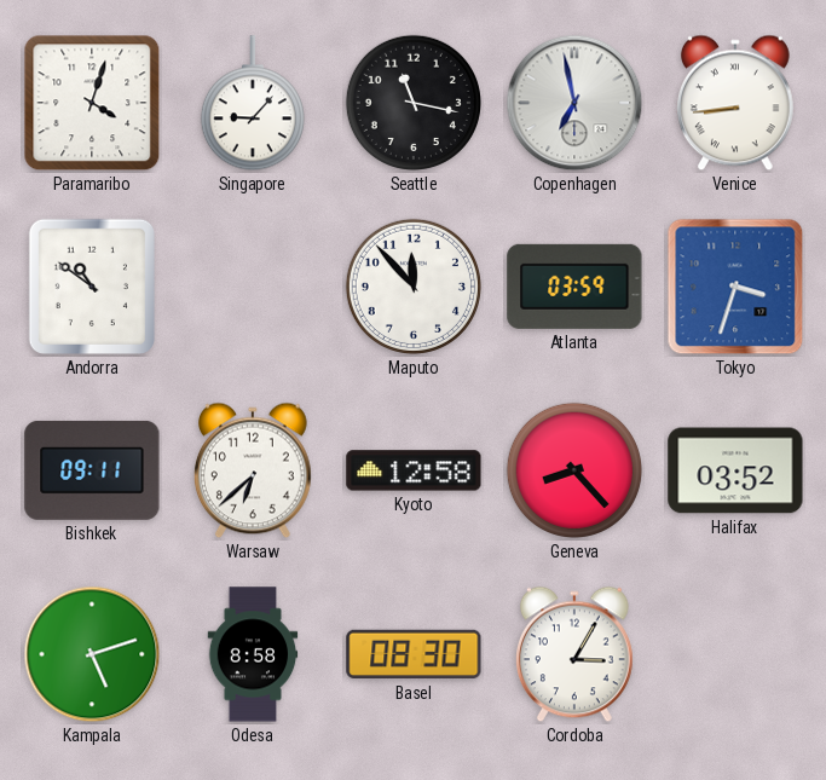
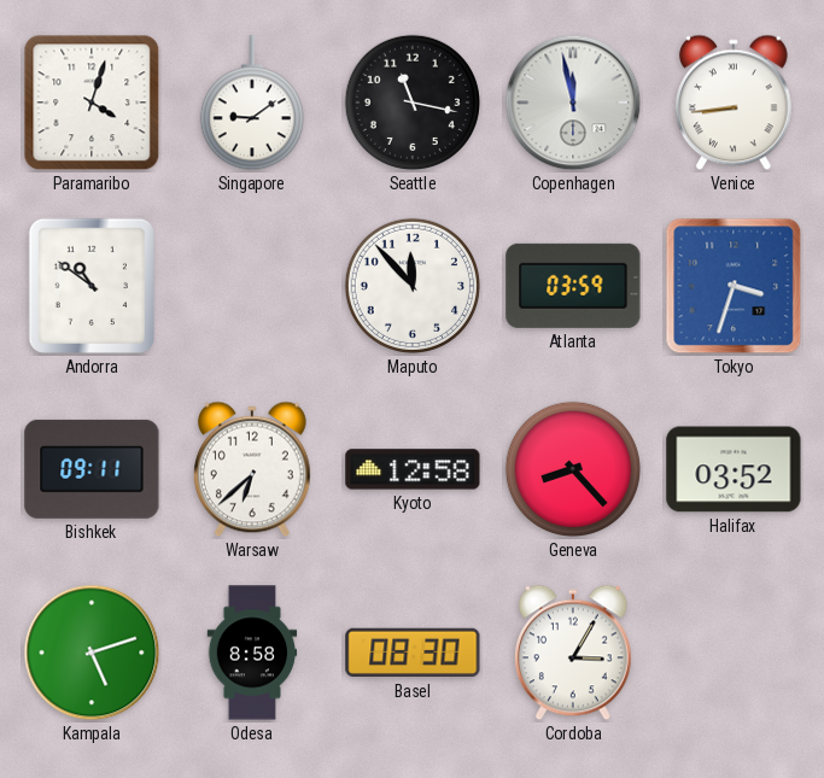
Singapore: 9:07 -> 9:09 (252, 104)
Copenhagen: 6:58 -> 11:58 (573, 103)
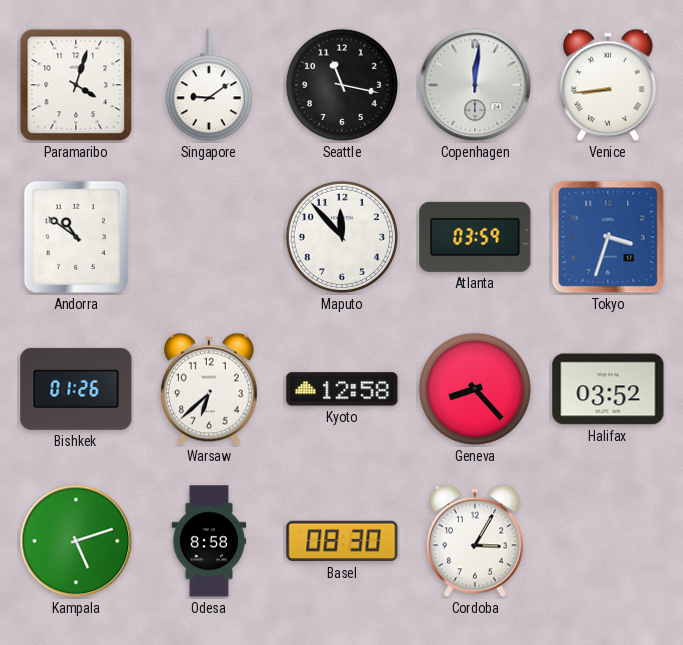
Copenhagen: 11:58 -> 12:01 (475, 85)
Bishkek: 09:11 -> 01:26 (76, 389)
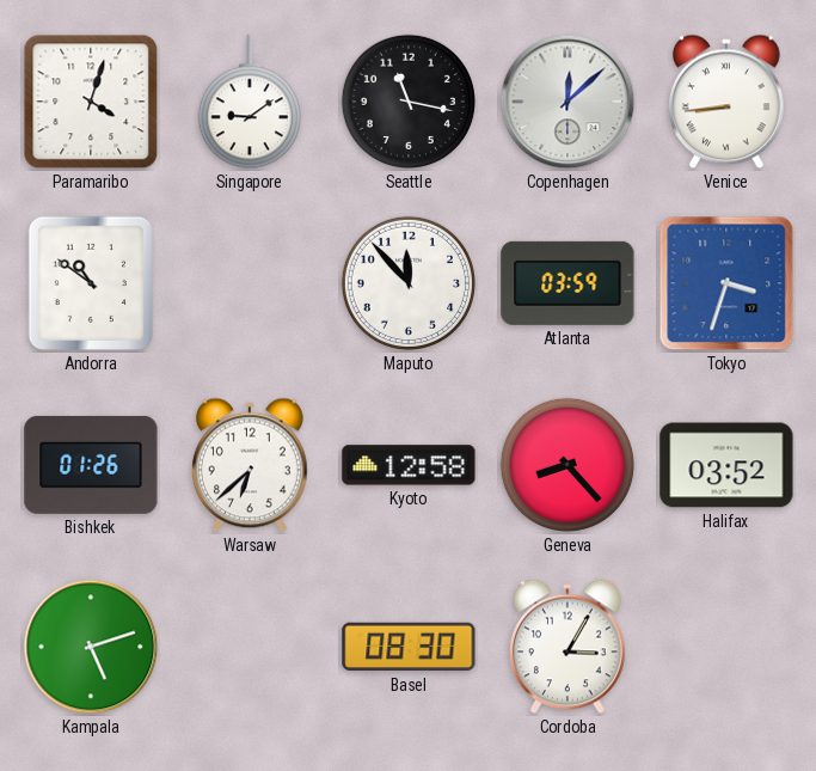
Copenhagen: 12:01 -> 12:08 (567, 102)
Odesa: 8:58 -> none (209, 541)
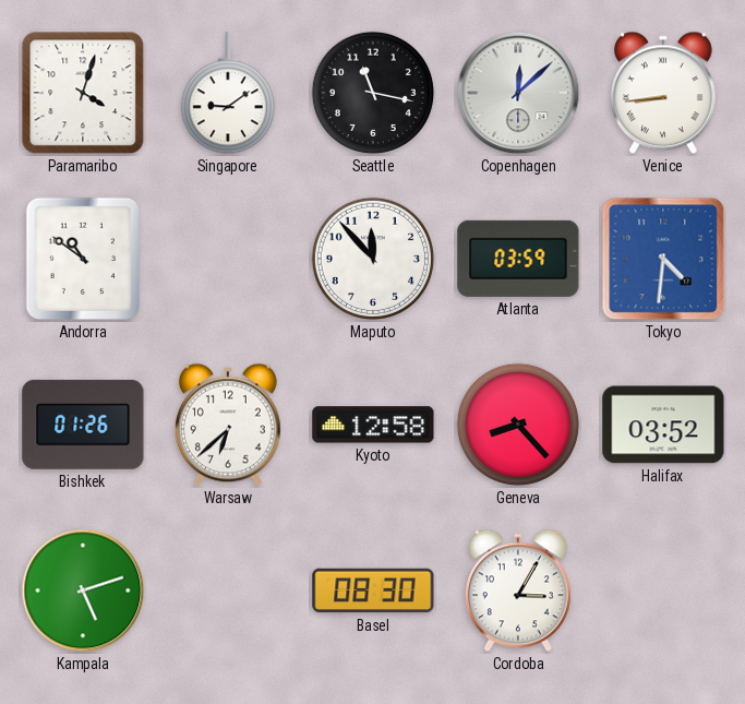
Tokyo: 3:33 -> 4:31 (663, 259)
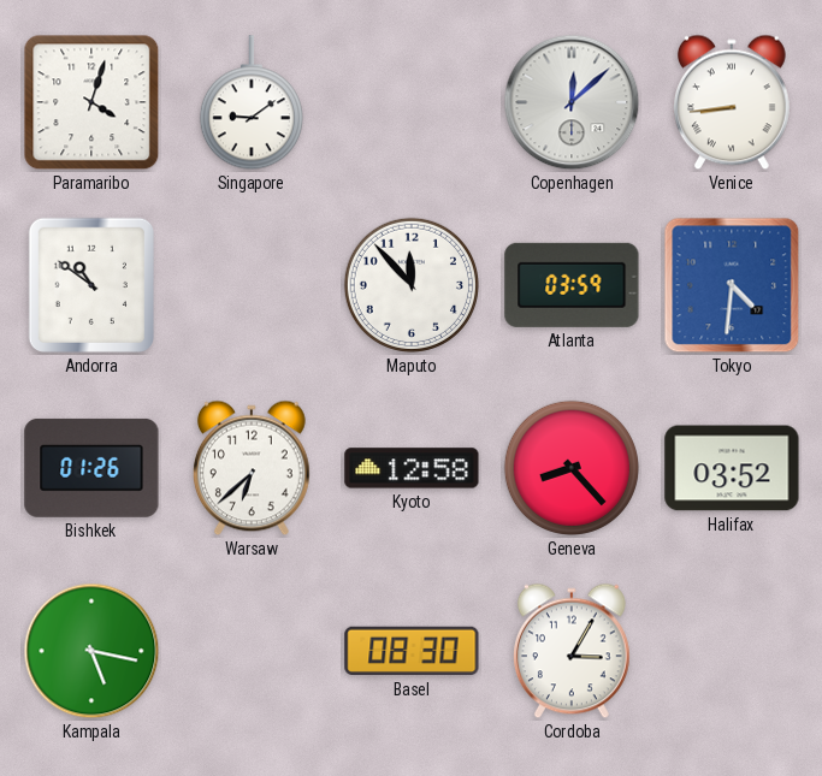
Seattle: 11:17 -> none (373, 93)
Kampala: 5:12 -> 5:17 (91, 651)
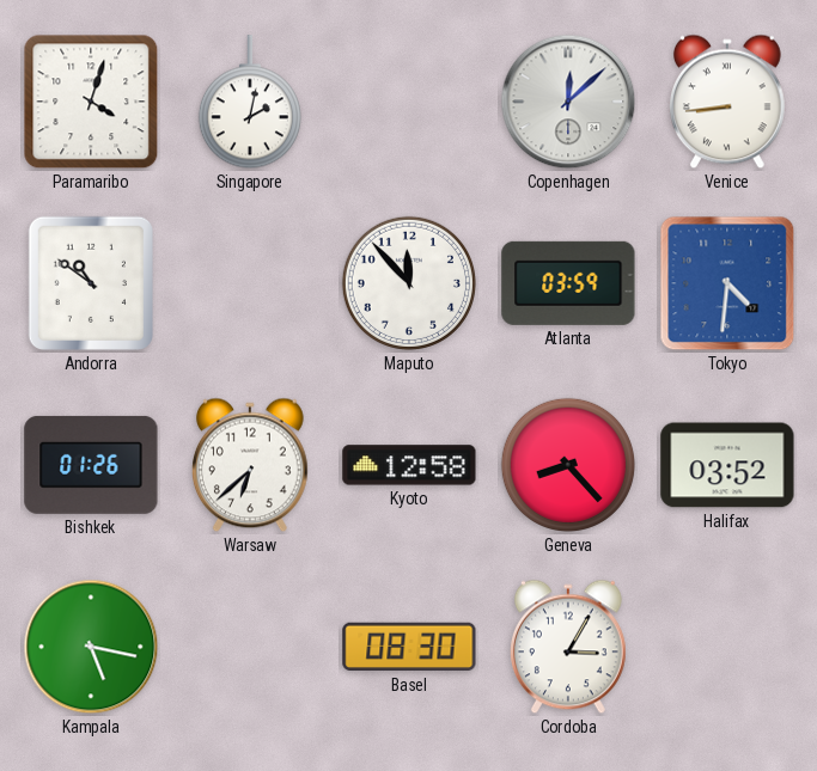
Singapore: 9:09 -> 2:02 (250, 103)
